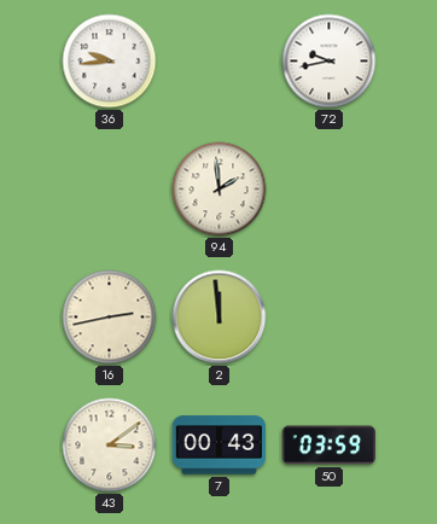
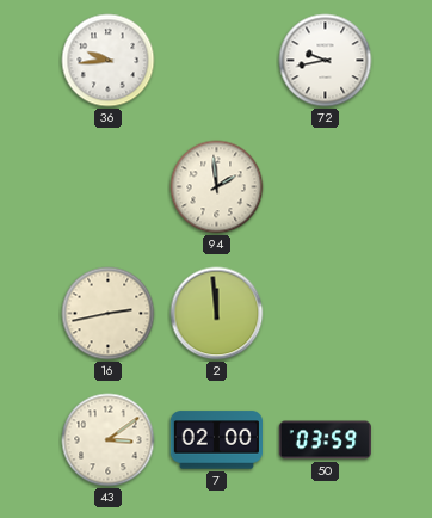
7: 00:43 -> 02:00 (216, 440)
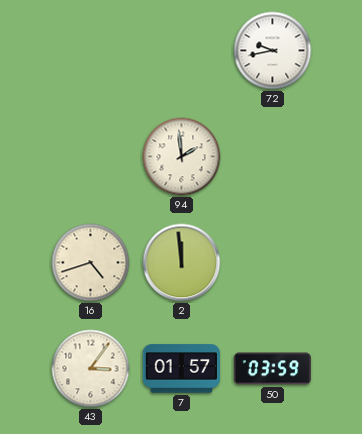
36: 9:44 -> none (109, 61)
16: 2:43 -> 4:42 (91, 263)
43: 3:09 -> 3:06 (91, 369)
7: 02:00 -> 01:57 (181, 369)
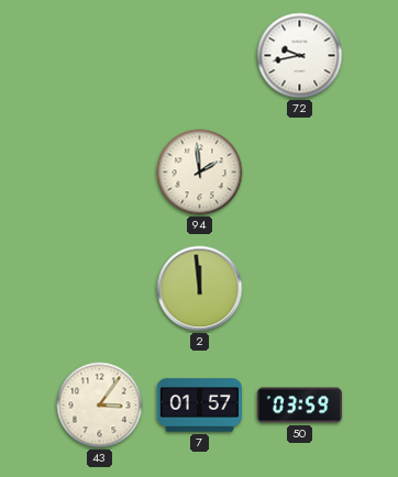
16: 4:42 -> none (91, 263)
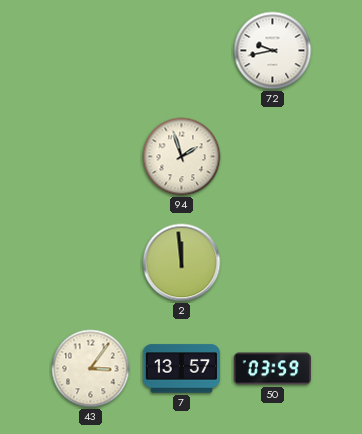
94: 1:59 -> 1:57 (182, 157)
7: 01:57 -> 13:57 (181, 369)
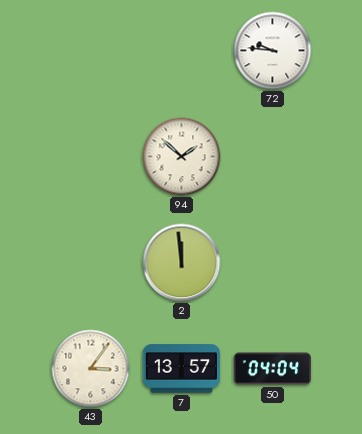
72: 9:43 -> 9:46 (273, 51)
94: 1:57 -> 1:52 (182, 157)
50: 03:59 -> 04:04 (272, 369)
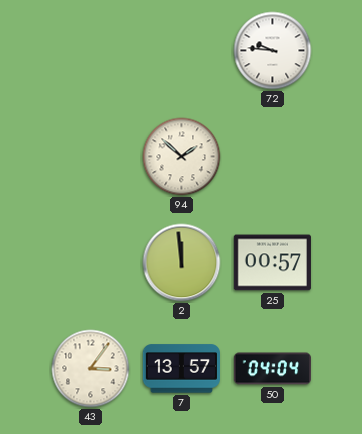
25: none -> 00:57 (272, 263)
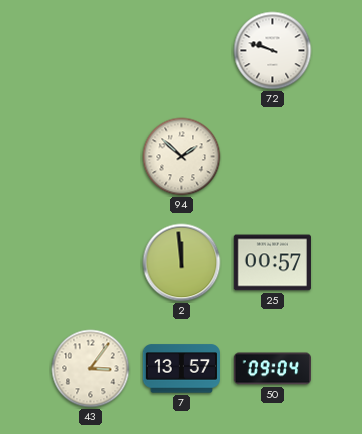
72: 9:46 -> 9:48 (273, 51)
50: 04:04 -> 09:04 (272, 369)
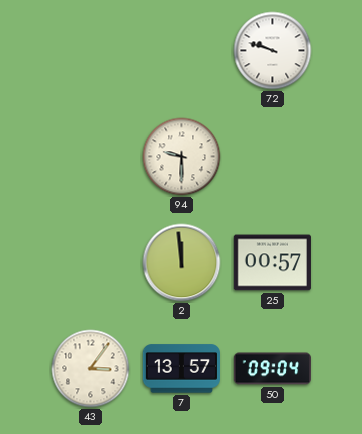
94: 1:52 -> 9:30 (182, 157)
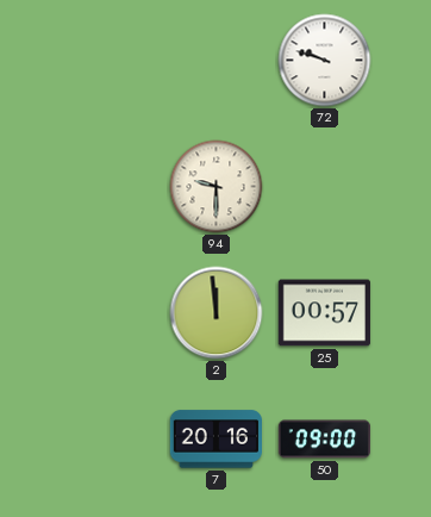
43: 3:06 -> none (91, 369)
7: 13:57 -> 20:16 (215, 440)
50: 09:04 -> 09:00 (324, 440)
